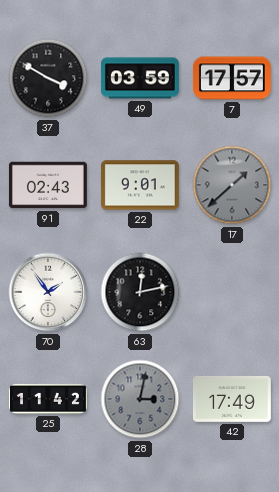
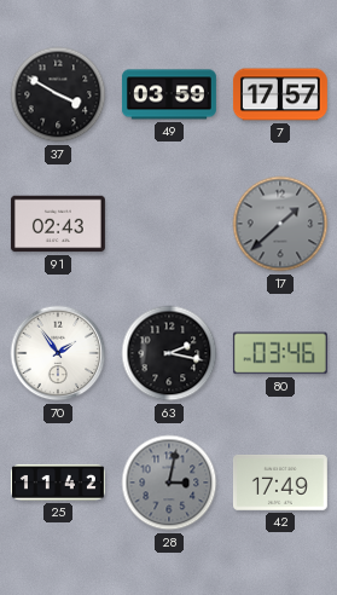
22: 9:01 -> none (140, 185)
63: 12:13 -> 2:17 (169, 353)
80: none -> 03:46 (280, 353)
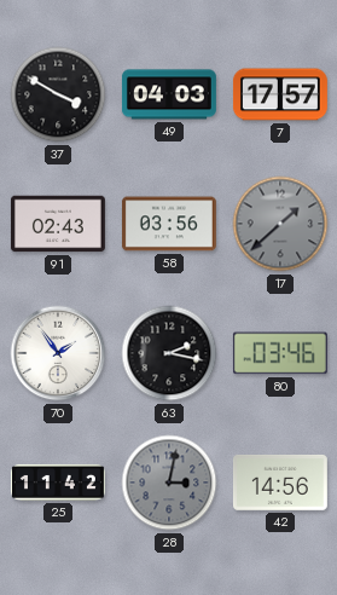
49: 03:59 -> 04:03 (169, 94)
58: none -> 03:56 (169, 224)
42: 17:49 -> 14:56 (280, 483)
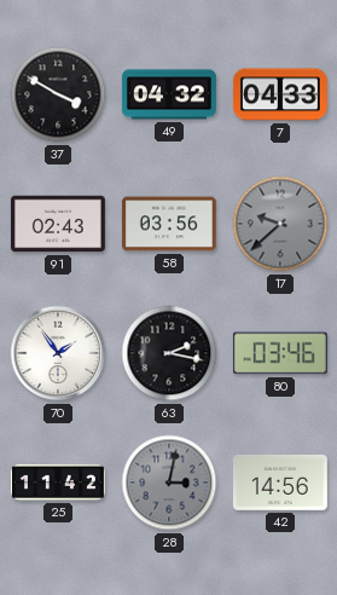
49: 04:03 -> 04:32 (169, 94)
7: 17:57 -> 04:33 (280, 94)
17: 1:38 -> 9:38 (280, 224)
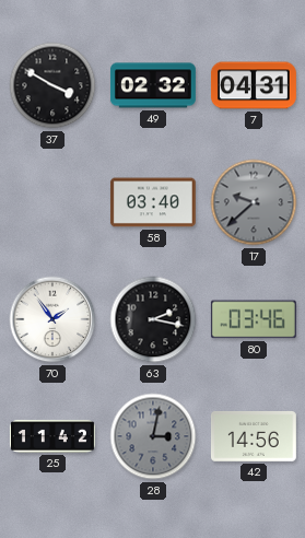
49: 04:32 -> 02:32 (153, 85)
7: 04:33 -> 04:31 (254, 85)
91: 02:43 -> none (58, 224)
58: 03:56 -> 03:40 (153, 202)
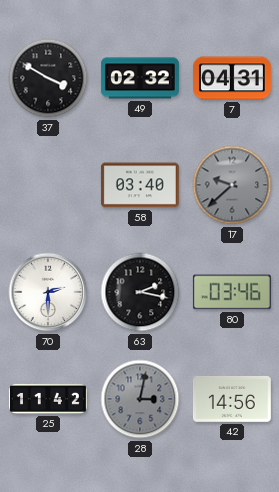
70: 1:54 -> 2:30 (48, 292)
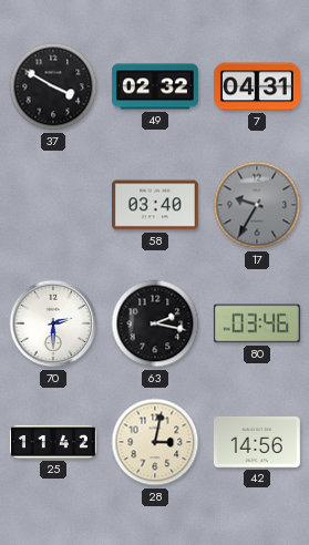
17: 9:38 -> 9:35 (257, 205)
28 dial: grey -> cream (155, 442)
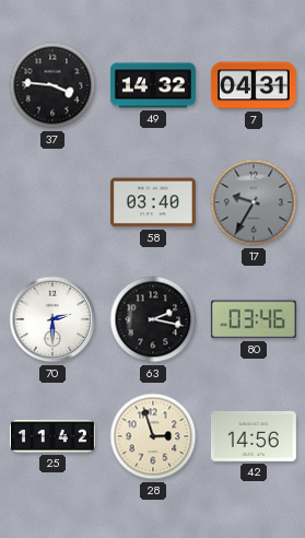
37: 3:50 -> 3:46 (52, 85)
49: 02:32 -> 14:32 (153, 85)
28: 3:02 -> 2:57 (153, 436)
